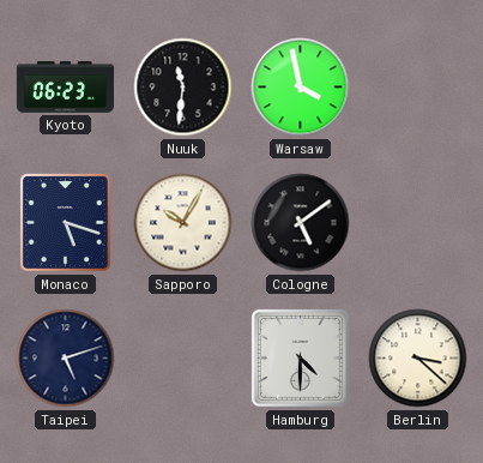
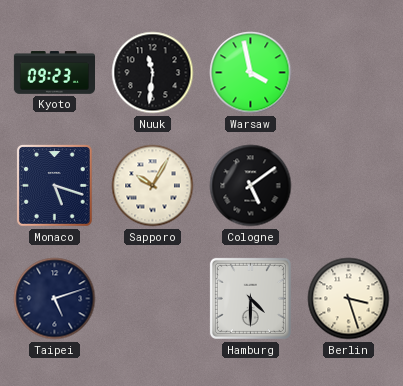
Kyoto: 06:23 -> 09:23 (54, 73)
Berlin: 3:22 -> 3:27 (349, 299)
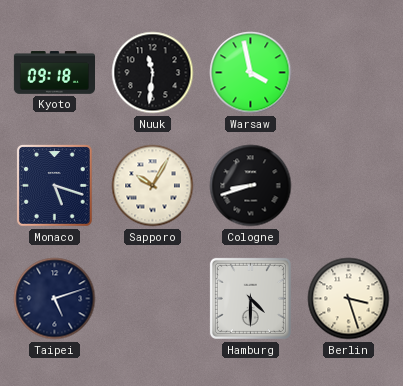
Kyoto: 09:23 -> 09:18 (54, 73)
Cologne: 5:09 -> 8:42 (251, 186)
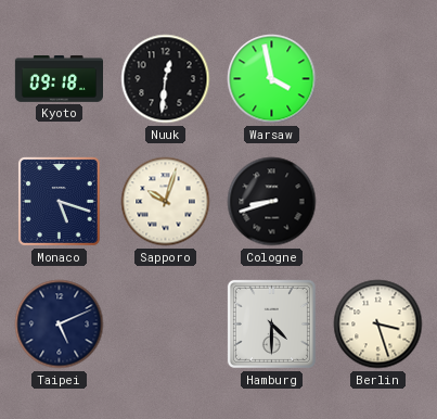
Nuuk: 11:31 -> 12:31 (166, 79)
Sapporo: 10:05 -> 10:03 (166, 202)
Taipei: 5:12 -> 5:11 (60, 325)
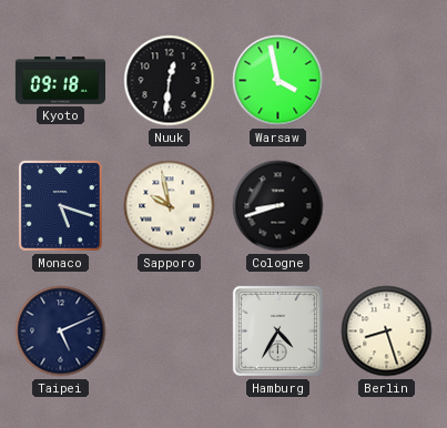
Sapporo: 10:03 -> 9:58 (170, 206)
Hamburg: 4:30 -> 4:35 (277, 330)
Berlin: 3:27 -> 8:27 (387, 332)
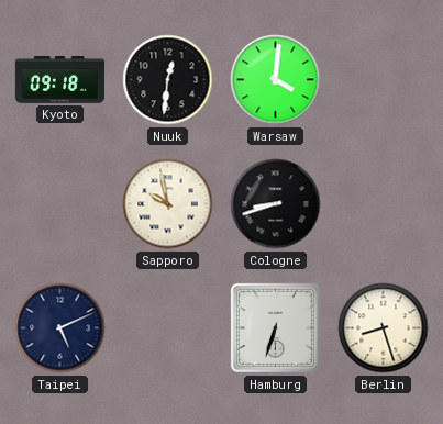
Warsaw: 3:58 -> 4:01 (276, 80)
Monaco: 5:18 -> none (60, 205)
Hamburg: 4:35 -> 6:33 (275, 327)
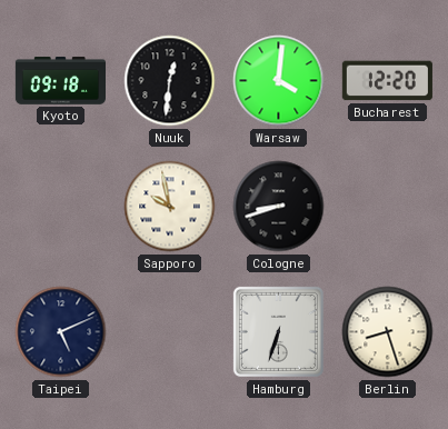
Bucharest: none -> 12:20 (387, 81)
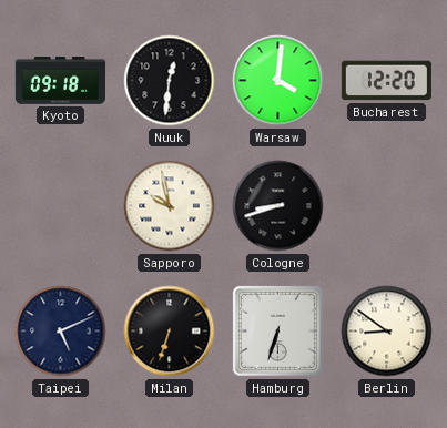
Milan: none -> 6:33 (170, 332)
Berlin: 8:27 -> 8:51 (387, 332)
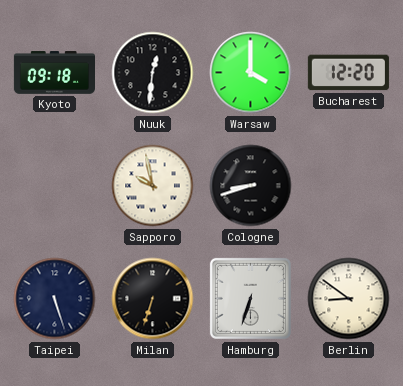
Warsaw: 4:01 -> 4:00 (251, 73)
Taipei: 5:11 -> 5:27 (55, 299)
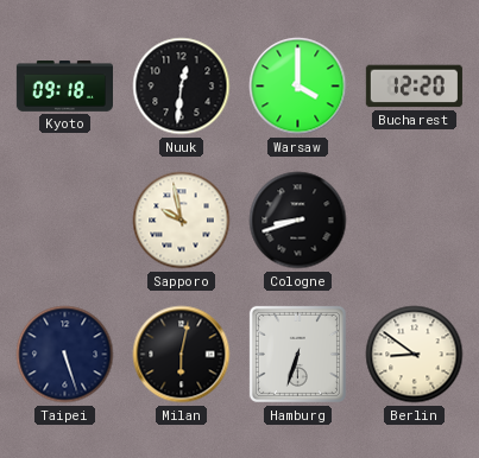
Milan: 6:33 -> 6:02 (182, 355)
